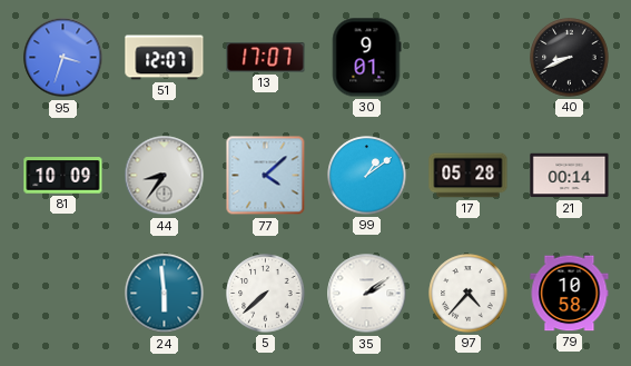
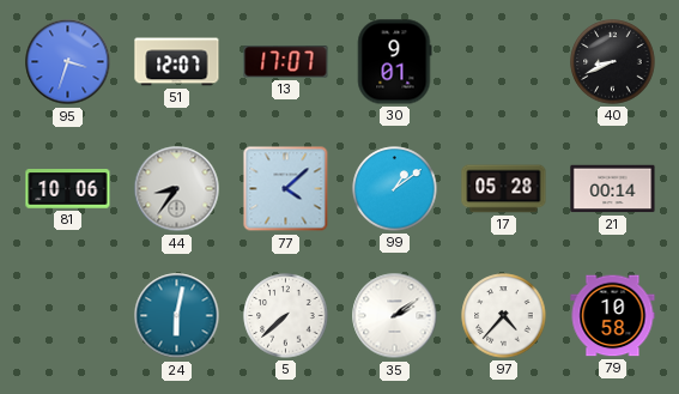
81: 10:09 -> 10:06 (68, 189)
24: 5:59 -> 6:02 (177, 316)
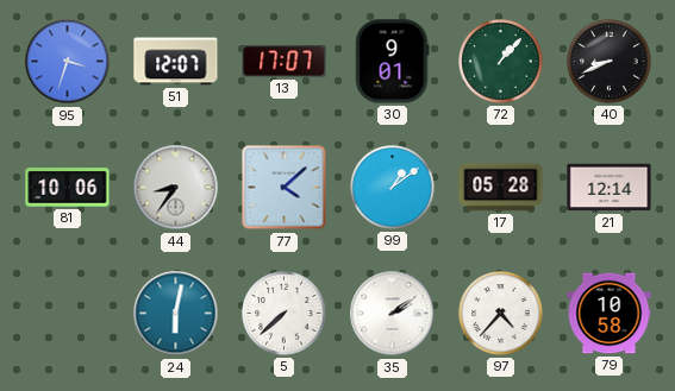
72: none -> 1:07 (501, 62)
21: 00:14 -> 12:14 (610, 188)
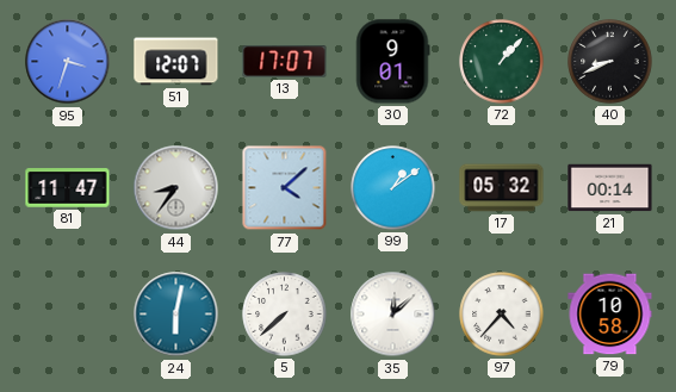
81: 10:06 -> 11:47 (68, 188)
17: 05:28 -> 05:32 (502, 188)
21: 12:14 -> 00:14 (610, 188)
35: 2:09 -> 12:08 (393, 315)
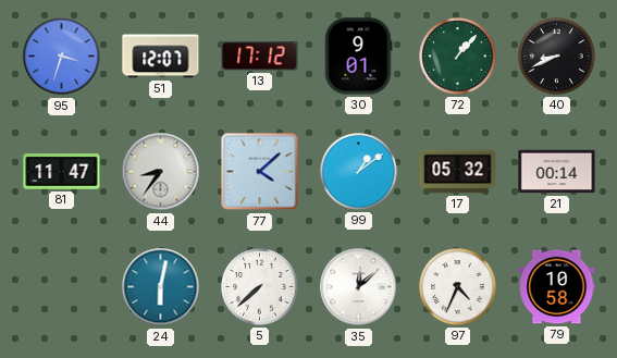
13: 17:07 -> 17:12 (260, 57)
97: 4:37 -> 4:34 (458, 287)
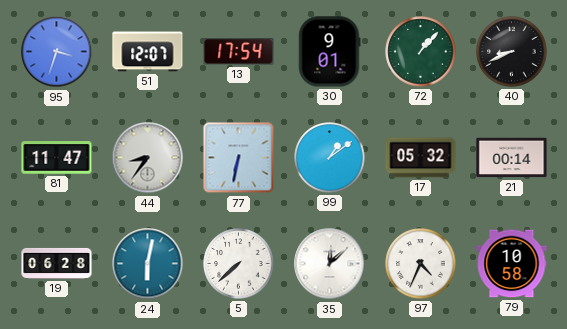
13: 17:12 -> 17:54 (239, 52)
77: 4:08 -> 6:32 (239, 158)
19: none -> 06:28 (57, 263)
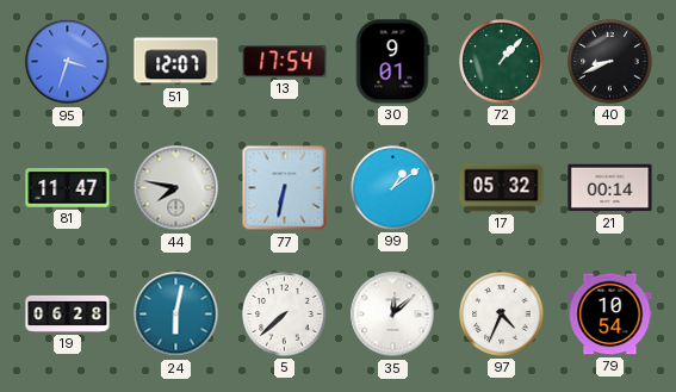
44: 8:36 -> 7:47 (176, 188)
79: 10:58 -> 10:54 (610, 315)
